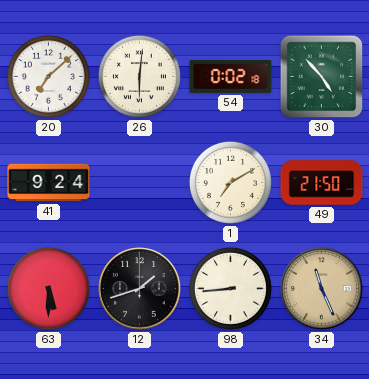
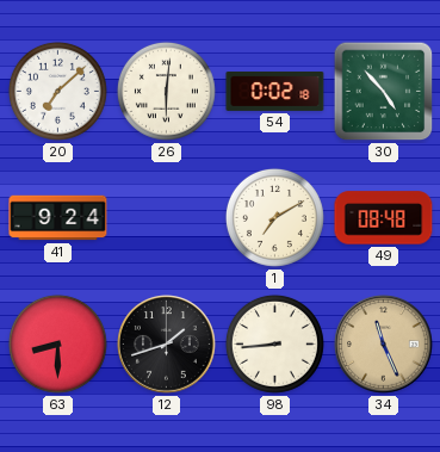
49: 21:50 -> 08:48 (384, 218)
63: 5:30 -> 8:30 (57, 343)
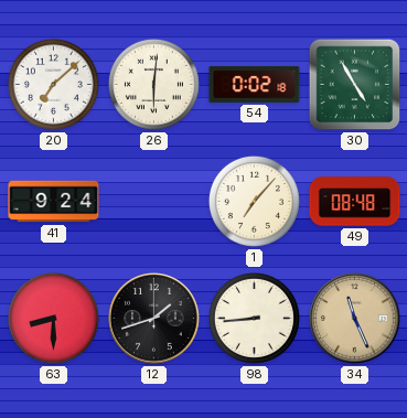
30: 4:53 -> 4:55 (355, 85)
1: 7:10 -> 7:07 (254, 201)
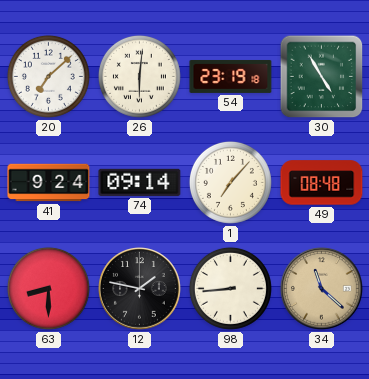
54: 0:02 -> 23:19 (231, 76)
74: none -> 09:14 (140, 182)
12: 1:42 -> 1:47 (140, 289)
34: 11:26 -> 11:22 (322, 289)
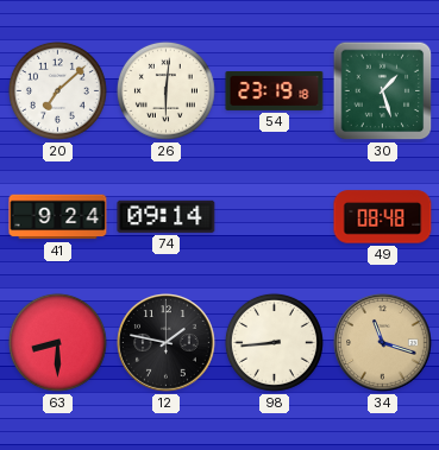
30: 4:55 -> 1:27 (383, 91)
1: 7:07 -> none (230, 182)
34: 11:22 -> 11:18 (383, 343)
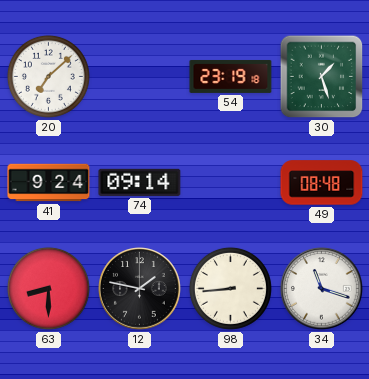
26: 6:01 -> none (165, 90)
34 dial: champagne -> white (322, 289)
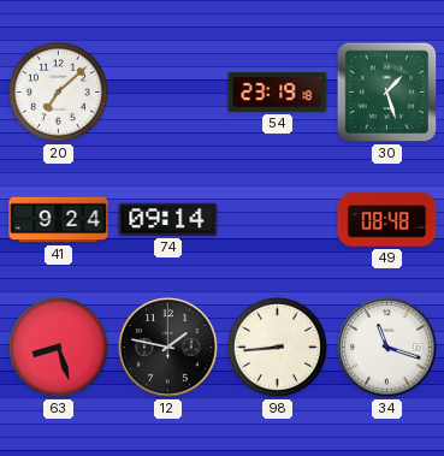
63: 8:30 -> 8:27 (58, 347)
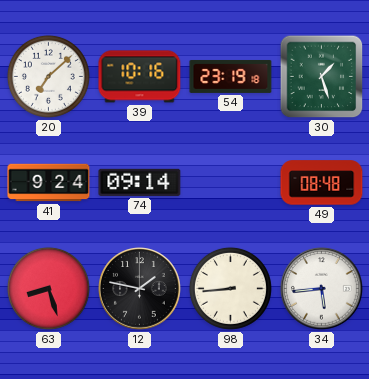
39: none -> 10:16 (140, 77)
34: 11:18 -> 5:44 (322, 289)
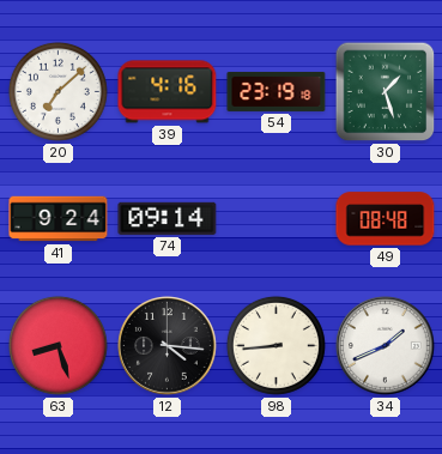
39: 10:16 -> 4:16 (168, 92)
12: 1:47 -> 4:16 (168, 346)
34: 5:44 -> 1:41 (386, 346)
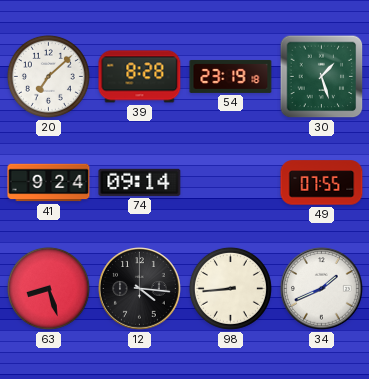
39: 4:16 -> 8:28 (140, 77)
49: 08:48 -> 07:55 (322, 183)
